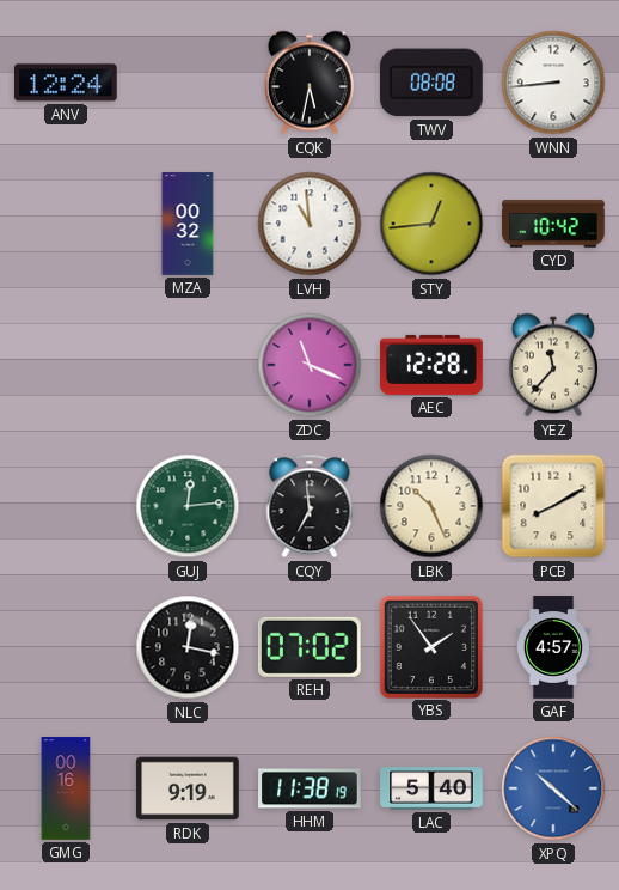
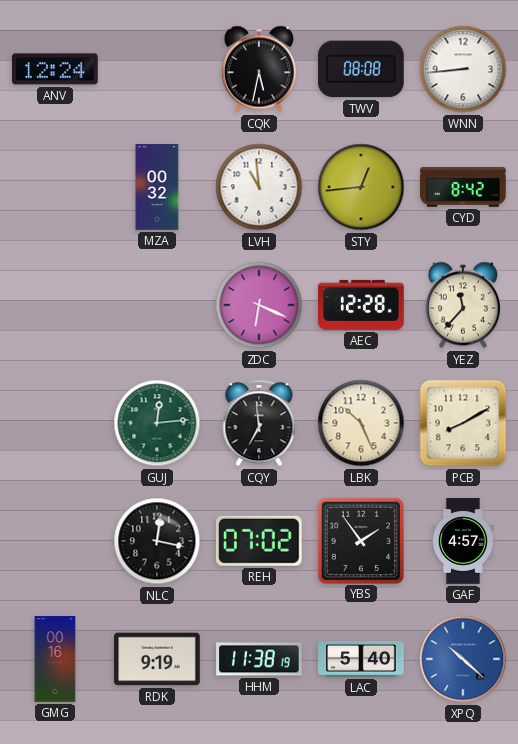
CYD: 10:42 -> 8:42 (463, 187)
ZDC: 11:19 -> 6:19 (259, 305)
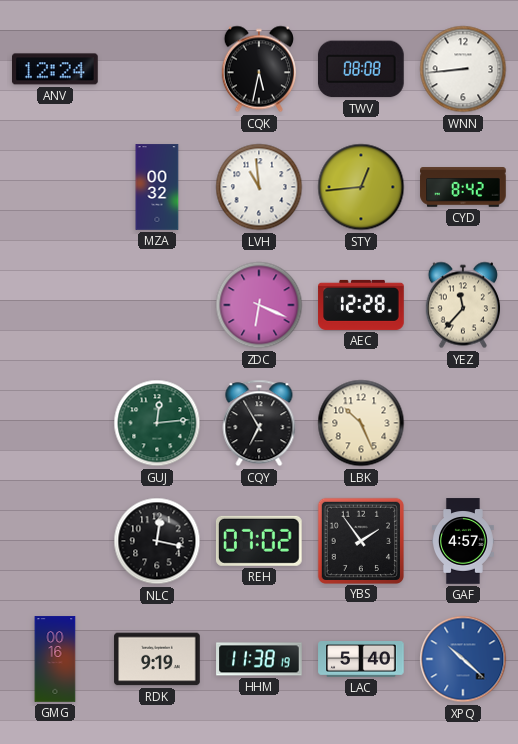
CQY: 6:59 -> 6:55 (259, 423)
PCB: 8:10 -> none (463, 423)
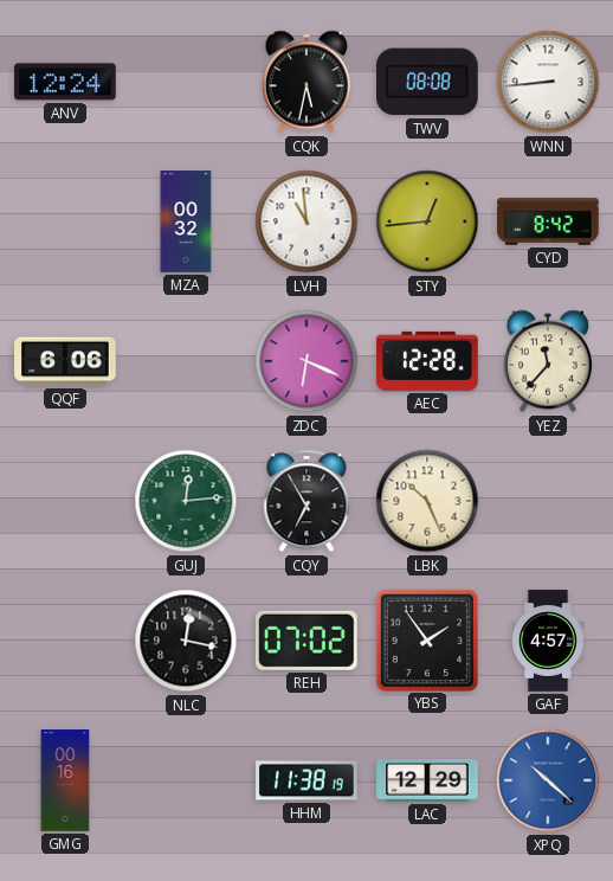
QQF: none -> 6:06 (65, 361)
RDK: 9:19 -> none (157, 659)
LAC: 5:40 -> 12:29 (427, 782)
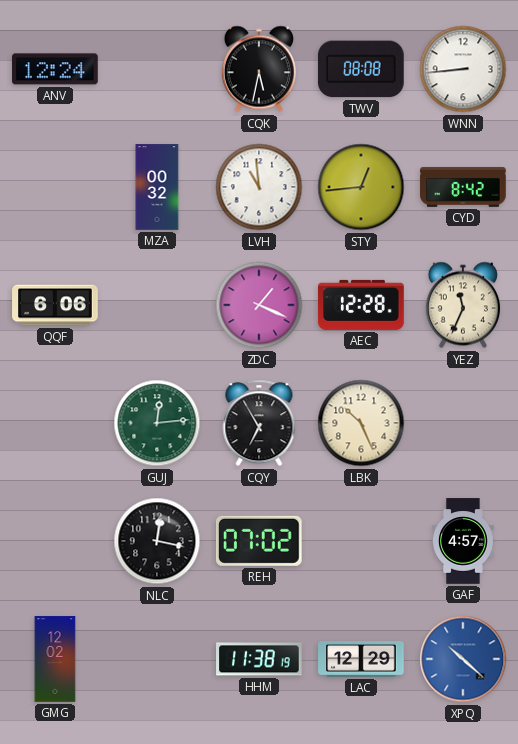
ZDC: 6:19 -> 1:19 (259, 305)
YEZ: 11:37 -> 11:34 (463, 305)
YBS: 1:54 -> none (426, 639)
GMG: 00:16 -> 12:02 (55, 659)
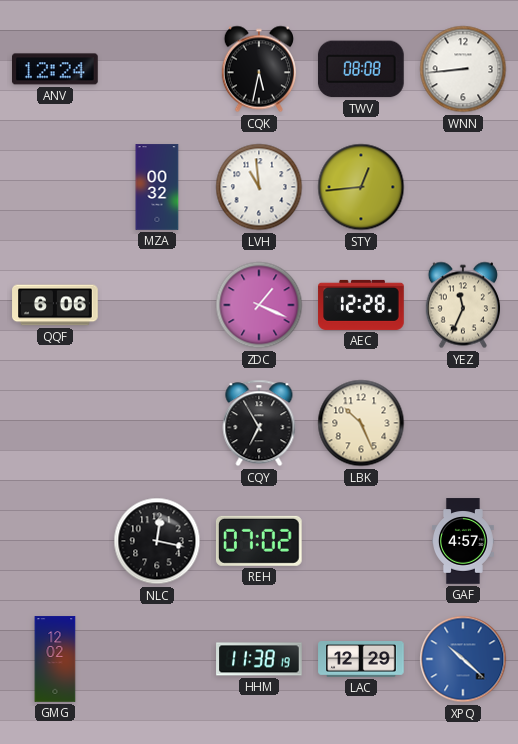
CYD: 8:42 -> none (463, 187)
GUJ: 12:14 -> none (157, 423)
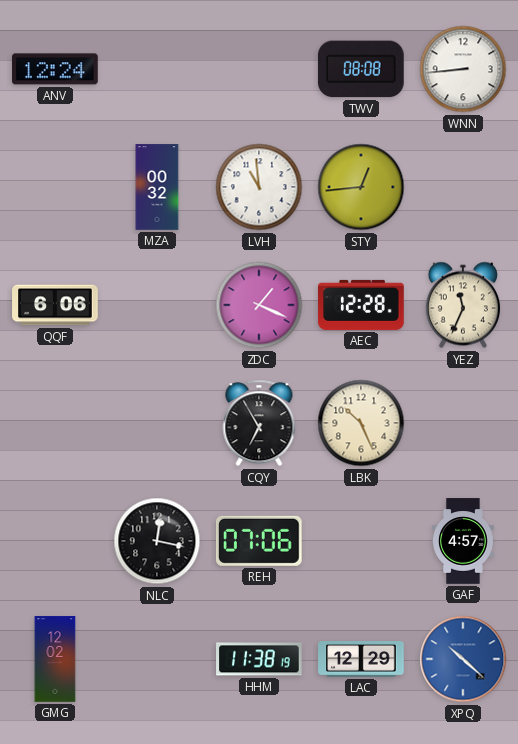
CQK: 5:32 -> none (259, 69)
REH: 07:02 -> 07:06 (259, 541)
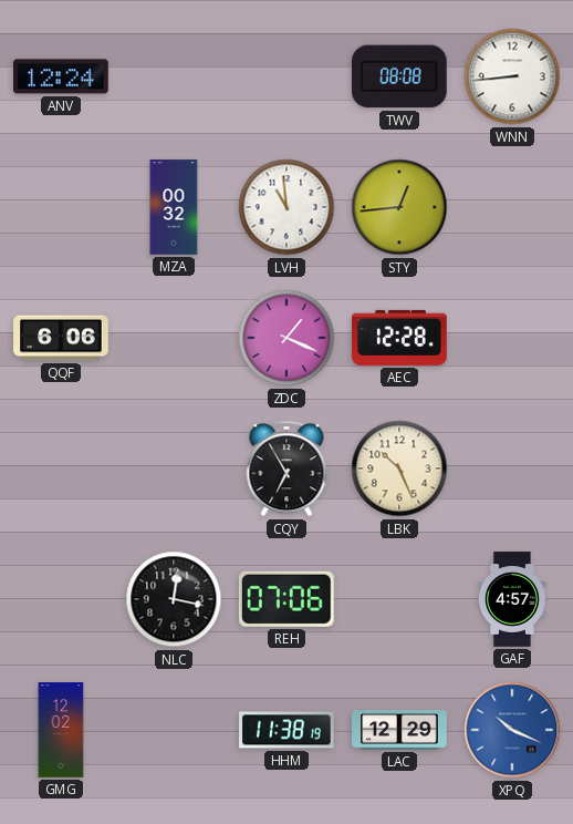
YEZ: 11:34 -> none (463, 305)
XPQ: 10:22 -> 10:19 (512, 730)
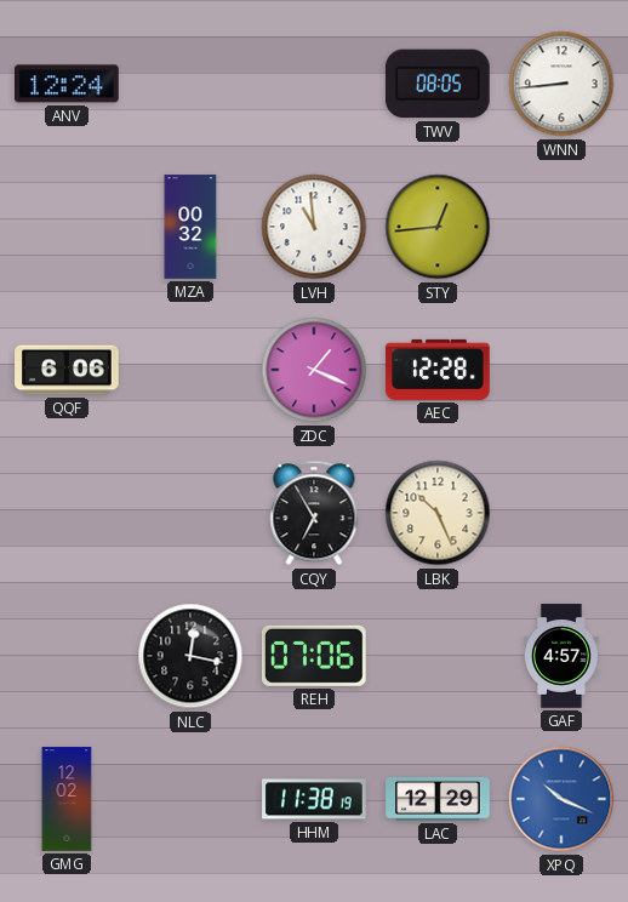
TWV: 08:08 -> 08:05 (438, 84)
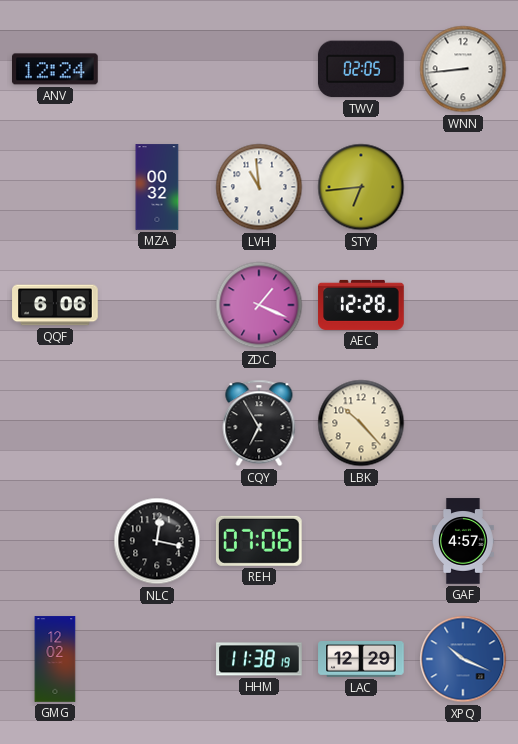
TWV: 08:05 -> 02:05 (361, 69)
STY: 12:44 -> 6:44 (361, 187)
LBK: 10:26 -> 10:23 (361, 423)
